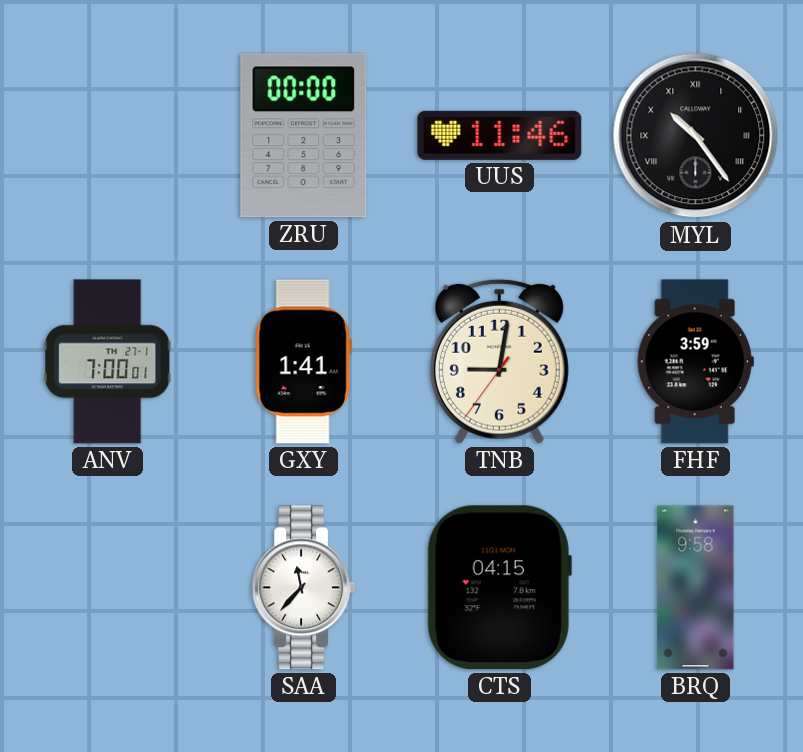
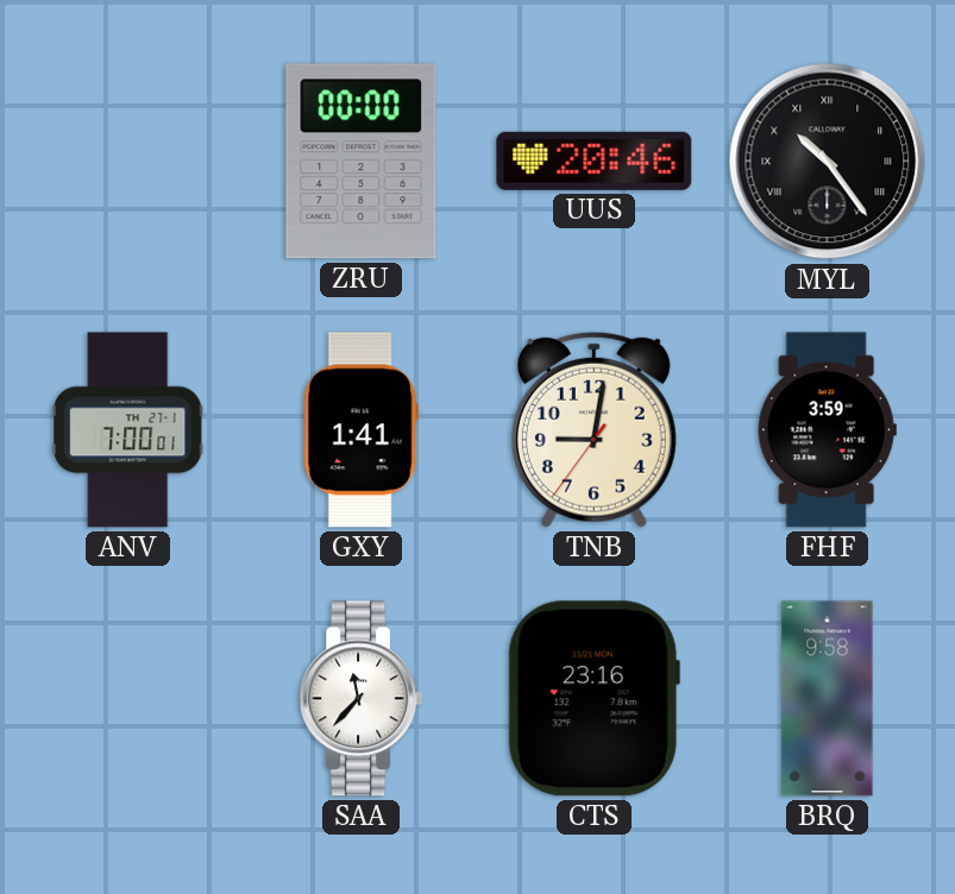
UUS: 11:46 -> 20:46 (595, 160)
CTS: 04:15 -> 23:16 (593, 699)
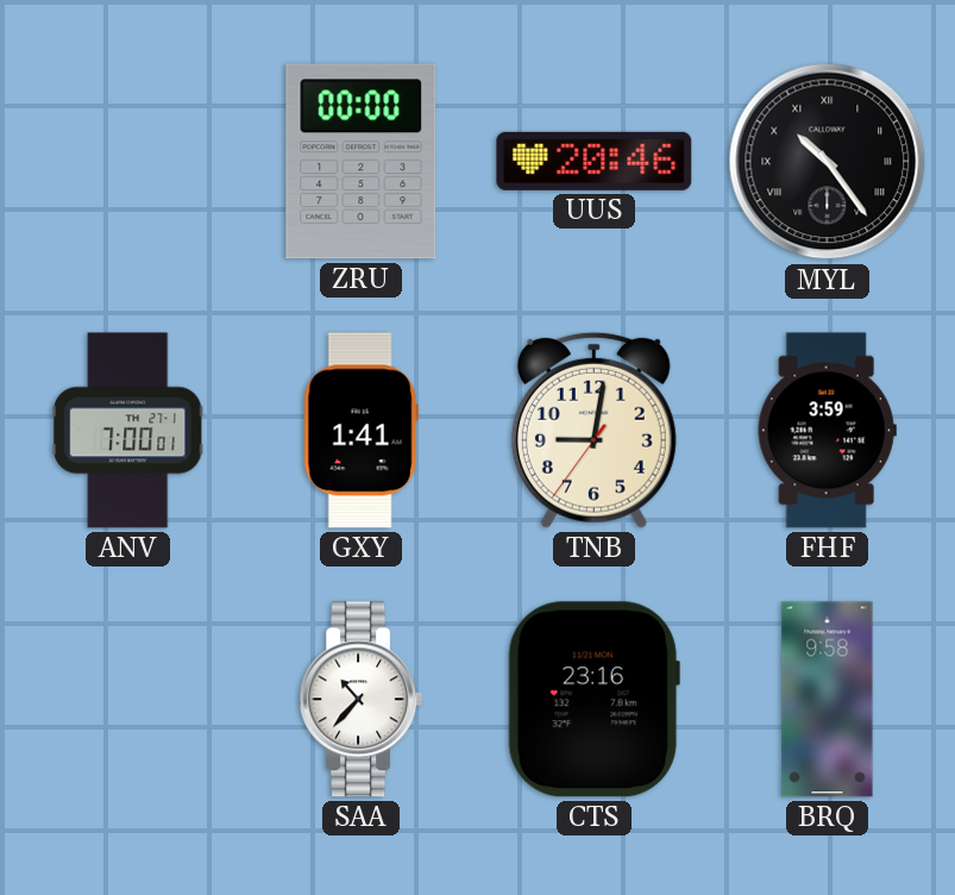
SAA: 11:37 -> 10:37 (362, 700)
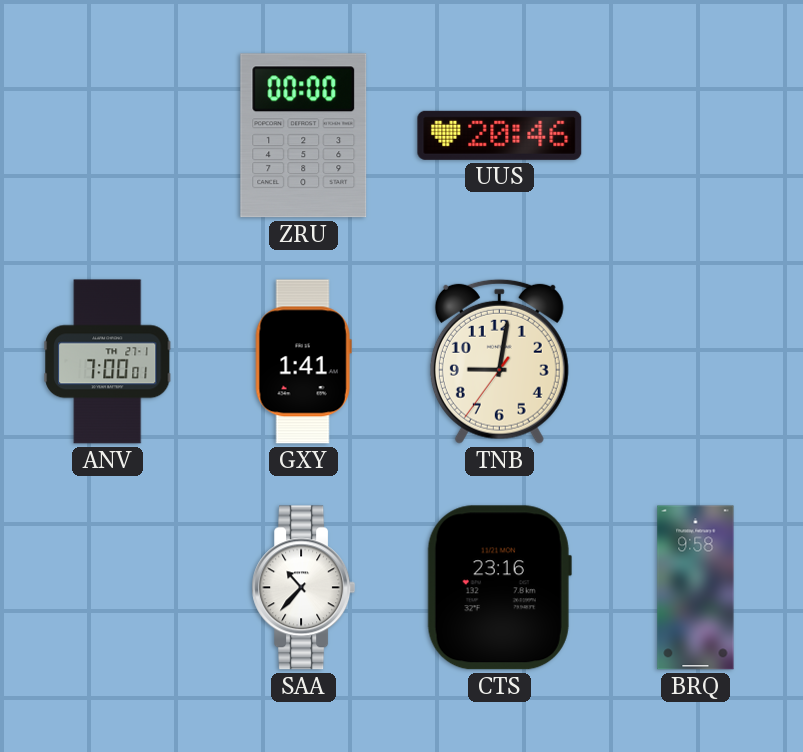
MYL: 10:24 -> none (828, 162)
FHF: 3:59 -> none (827, 431)
